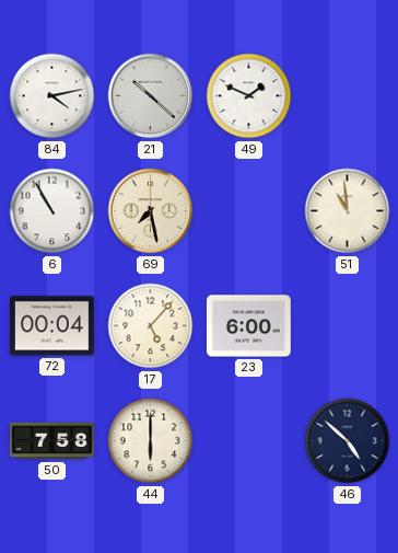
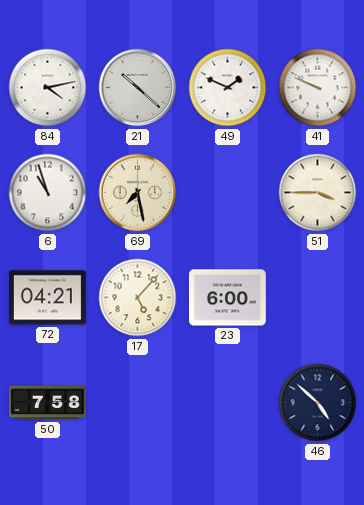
41: none -> 9:49 (318, 88)
6: 10:55 -> 10:57 (48, 193)
51: 10:59 -> 3:45 (318, 193)
72: 00:04 -> 04:21 (48, 298)
44: 6:00 -> none (151, 441)
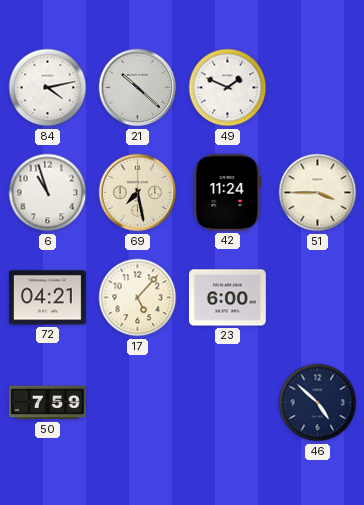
41: 9:49 -> none (318, 88)
42: none -> 11:24 (228, 192)
50: 7:58 -> 7:59 (48, 403)
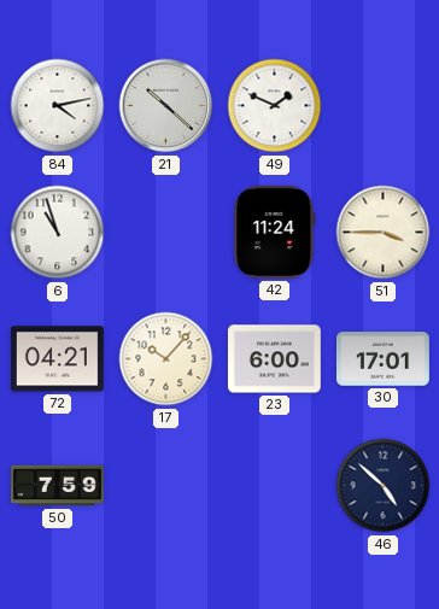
69: 7:28 -> none (138, 193)
17: 5:07 -> 10:07 (166, 359)
30: none -> 17:01 (384, 359)
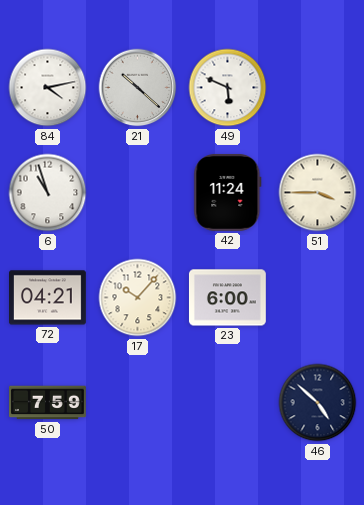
49: 1:49 -> 5:49 (228, 88)
30: 17:01 -> none (384, 359)
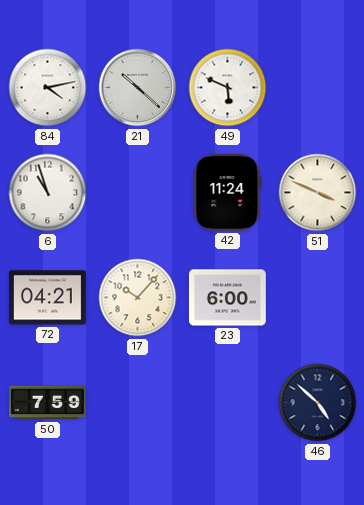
51: 3:45 -> 3:49 (318, 193)
